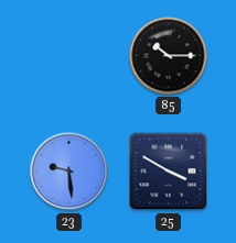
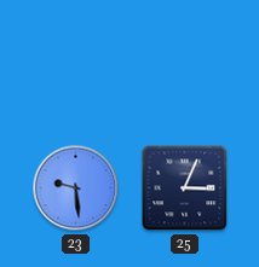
85: 10:15 -> none (169, 56)
25: 3:50 -> 3:04 (185, 188)
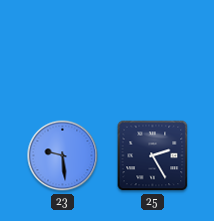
25: 3:04 -> 2:25 (153, 156)
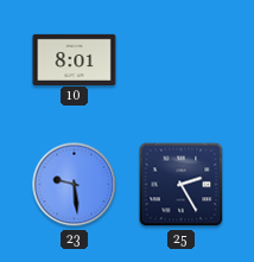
10: none -> 8:01 (75, 59)
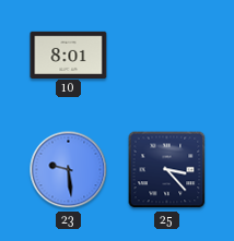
25: 2:25 -> 3:23 (167, 170)
